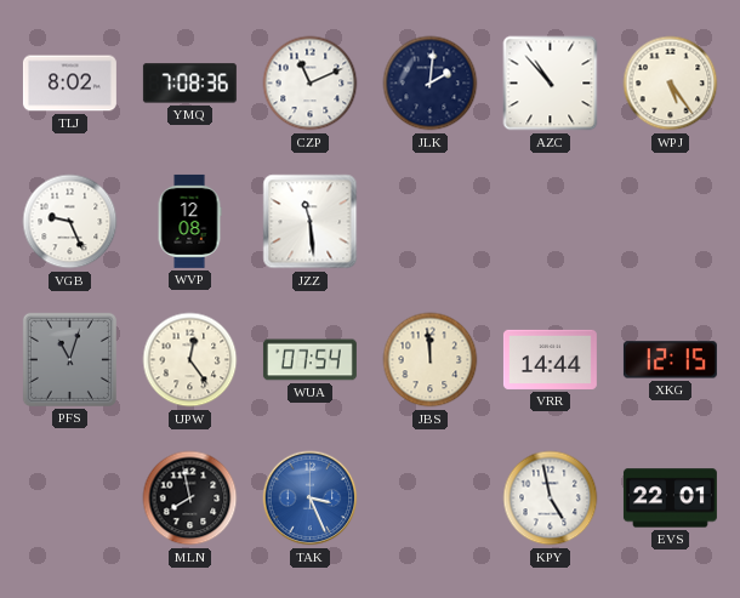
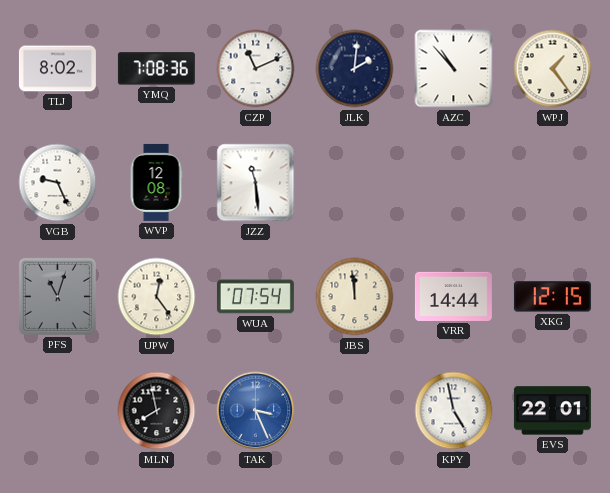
WPJ: 5:24 -> 1:24 (553, 69)
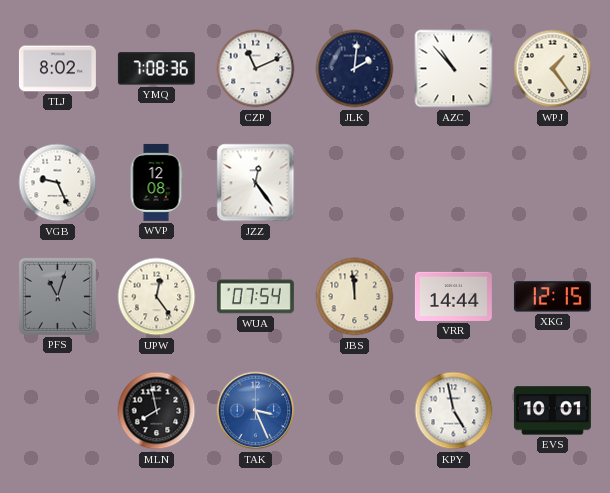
JZZ: 11:29 -> 12:24 (256, 183)
EVS: 22:01 -> 10:01 (552, 411)
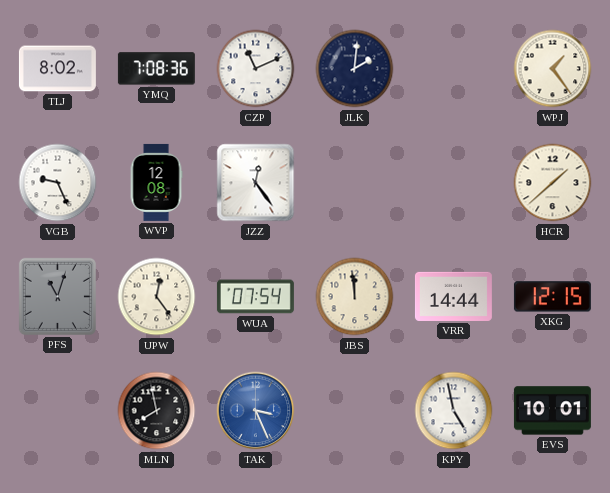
AZC: 10:53 -> none (454, 69)
HCR: none -> 1:38 (553, 183)
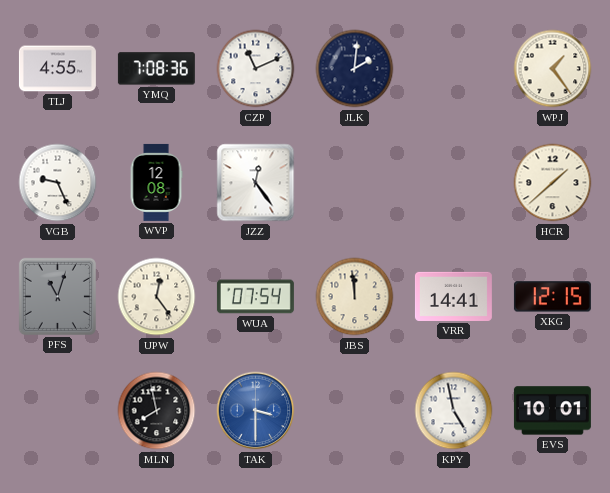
TLJ: 8:02 -> 4:55 (57, 69)
VRR: 14:44 -> 14:41 (453, 296)
TAK: 3:26 -> 3:30 (256, 411)
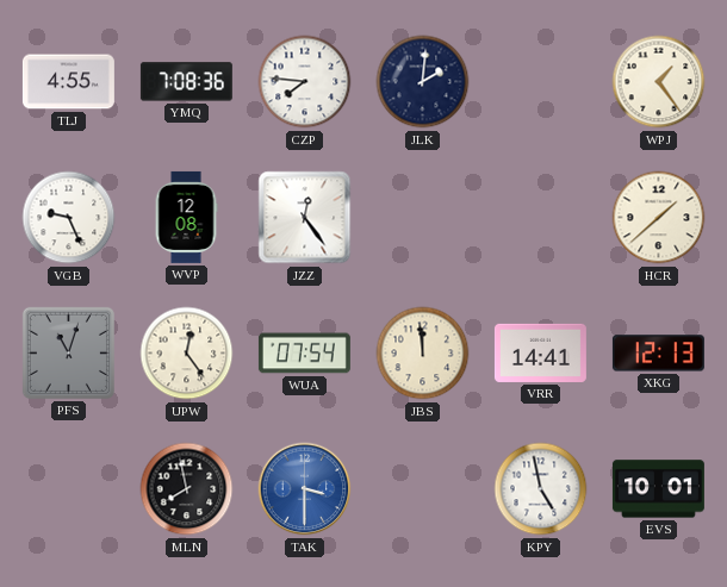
CZP: 11:11 -> 7:46 (305, 82)
XKG: 12:15 -> 12:13 (658, 354)
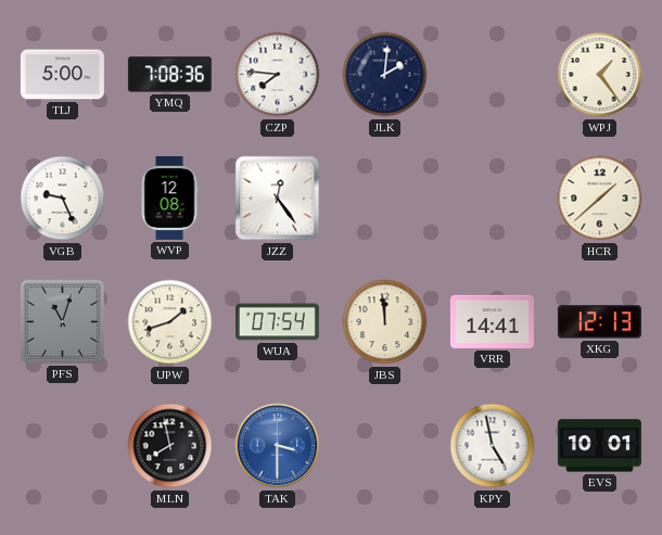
TLJ: 4:55 -> 5:00 (62, 75)
UPW: 12:24 -> 1:42 (170, 322)
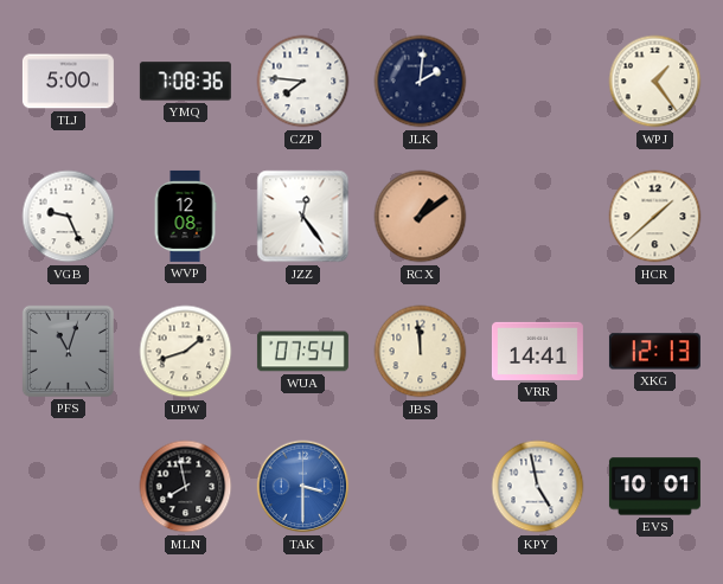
RCX: none -> 1:09 (421, 217)
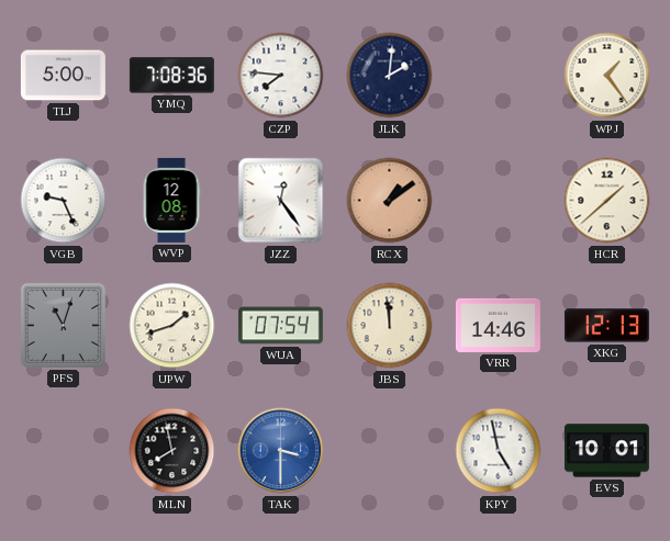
VRR: 14:41 -> 14:46 (498, 325)
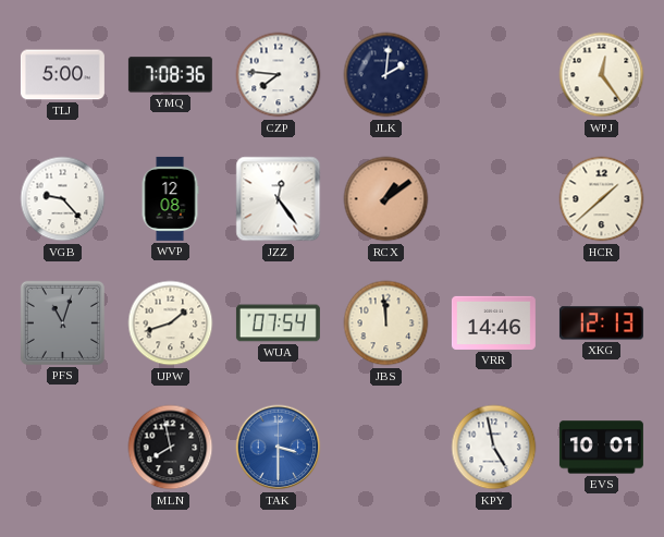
WPJ: 1:24 -> 12:24 (602, 75)
VGB: 9:26 -> 9:23 (63, 199)
